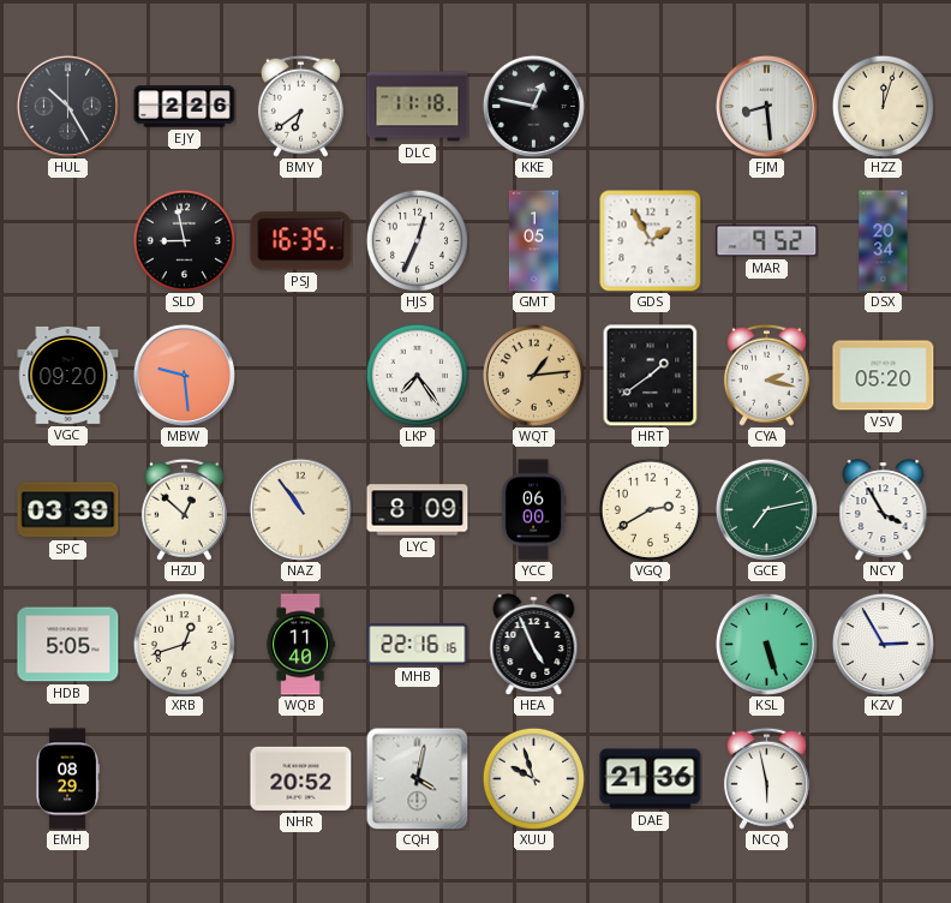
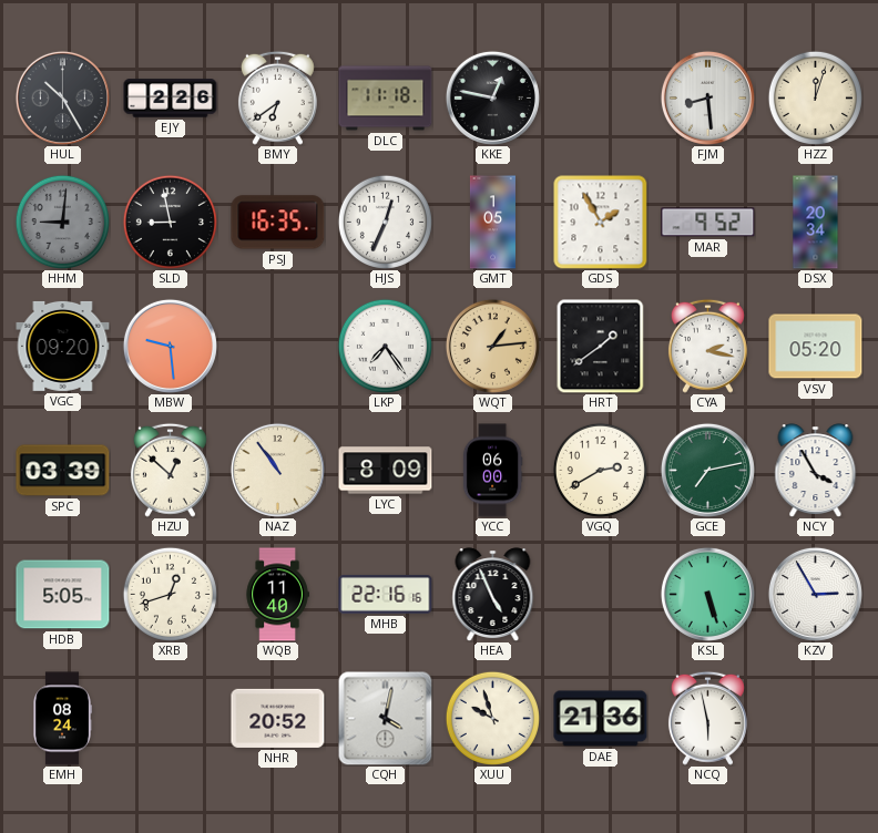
HHM: none -> 9:01 (62, 222)
EMH: 08:29 -> 08:24 (62, 719)
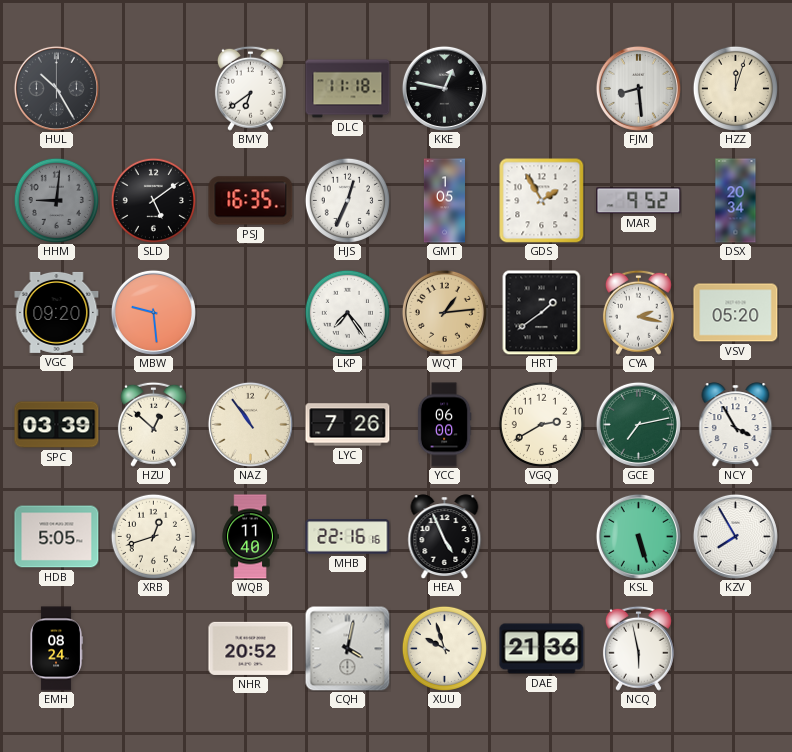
EJY: 2:26 -> none (171, 99)
SLD: 8:58 -> 5:09 (153, 200)
LYC: 8:09 -> 7:26 (348, 425)
KZV: 2:55 -> 7:55 (735, 536)
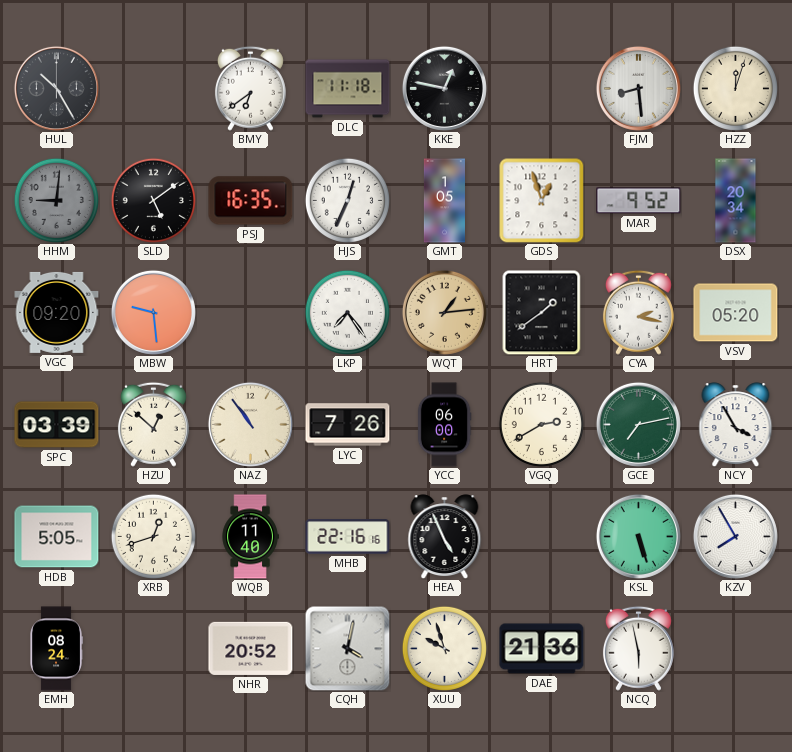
GDS: 1:55 -> 12:57 (542, 201)
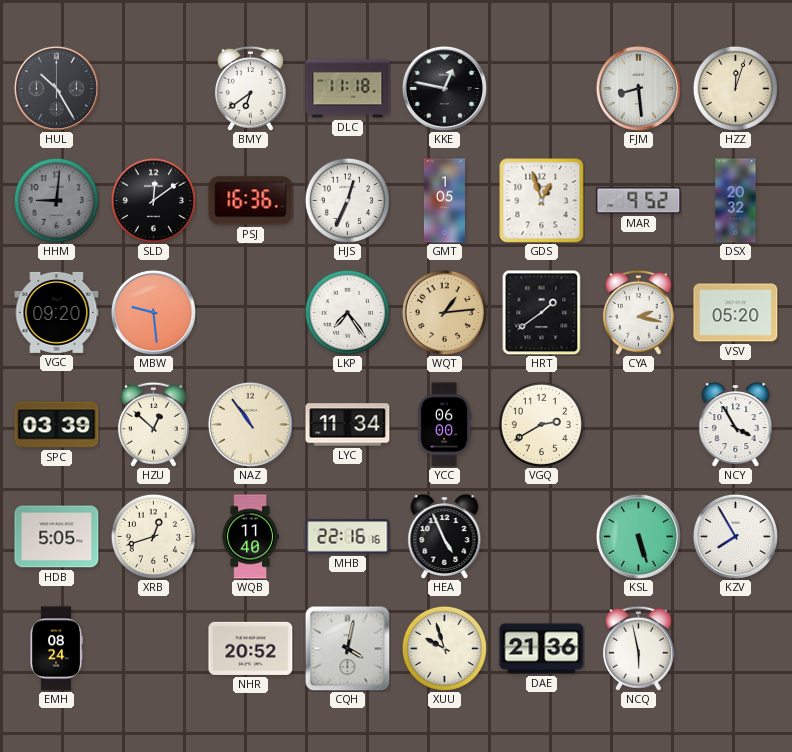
SLD: 5:09 -> 12:09 (153, 200)
PSJ: 16:35 -> 16:36 (251, 201)
DSX: 20:34 -> 20:32 (736, 201)
LYC: 7:26 -> 11:34 (348, 425)
GCE: 7:13 -> none (638, 424)
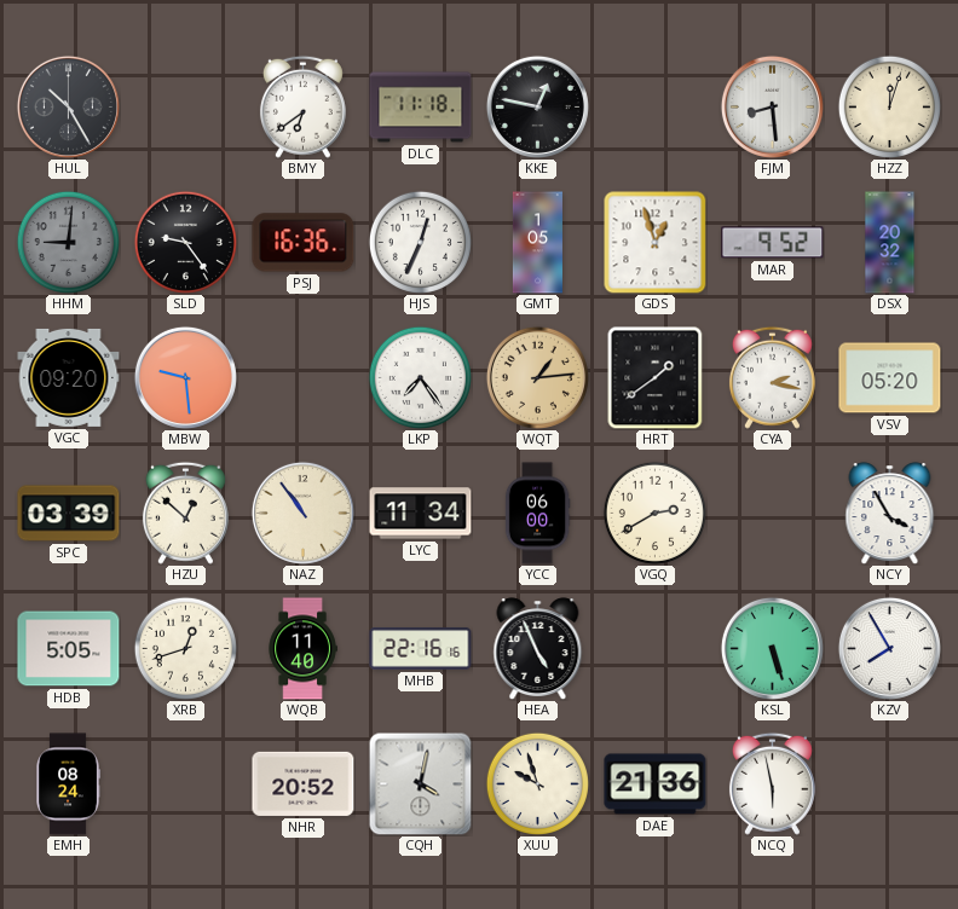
SLD: 12:09 -> 9:24 (185, 242)
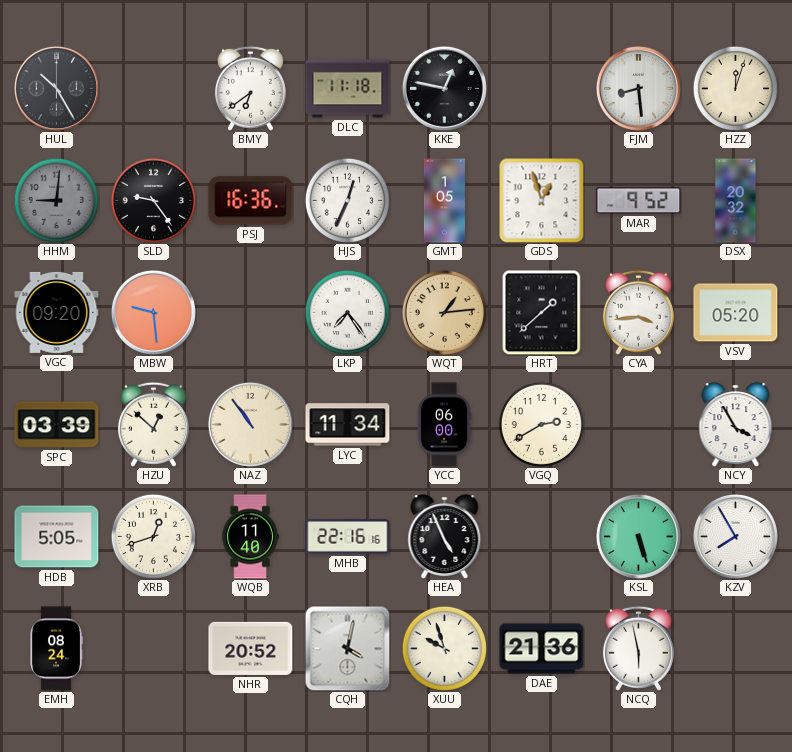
HRT: 1:39 -> 1:38 (542, 312)
CYA: 2:17 -> 3:44 (638, 312)
